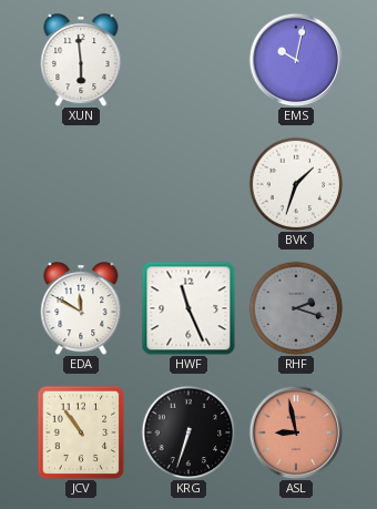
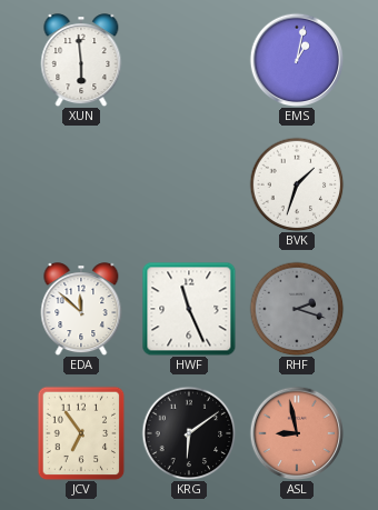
EMS: 10:02 -> 1:02 (297, 60)
EDA: 11:50 -> 11:52 (81, 309)
JCV: 10:54 -> 6:54 (81, 433)
KRG: 6:33 -> 6:09 (189, 433)
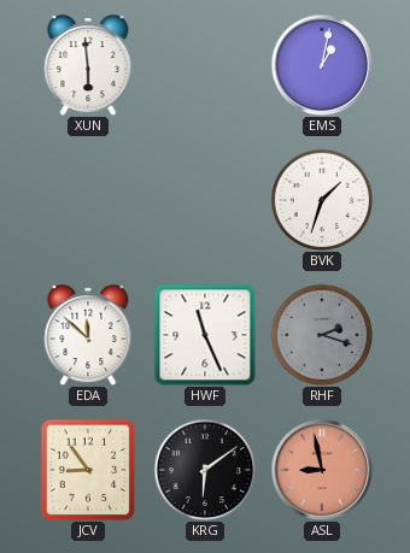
JCV: 6:54 -> 8:54 (88, 470)
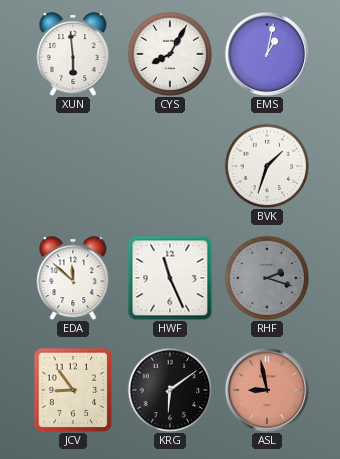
CYS: none -> 8:05 (170, 54)
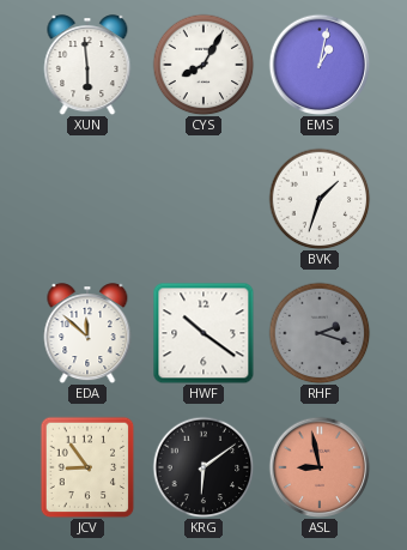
HWF: 11:26 -> 10:21 (203, 333)
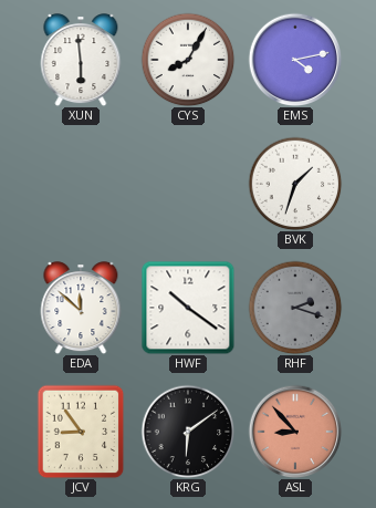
EMS: 1:02 -> 4:13 (295, 60)
ASL: 8:58 -> 8:53 (295, 432)
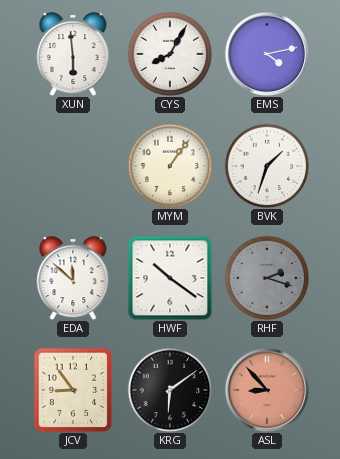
MYM: none -> 1:06 (170, 166)
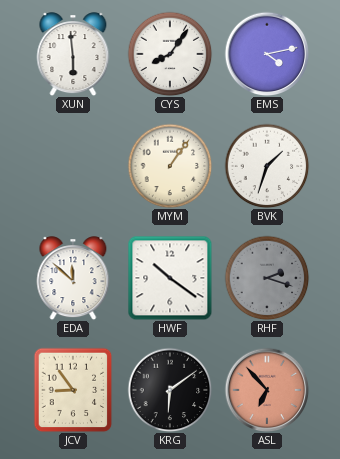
CYS: 8:05 -> 8:06 (170, 54)
ASL: 8:53 -> 6:53 (267, 390)
